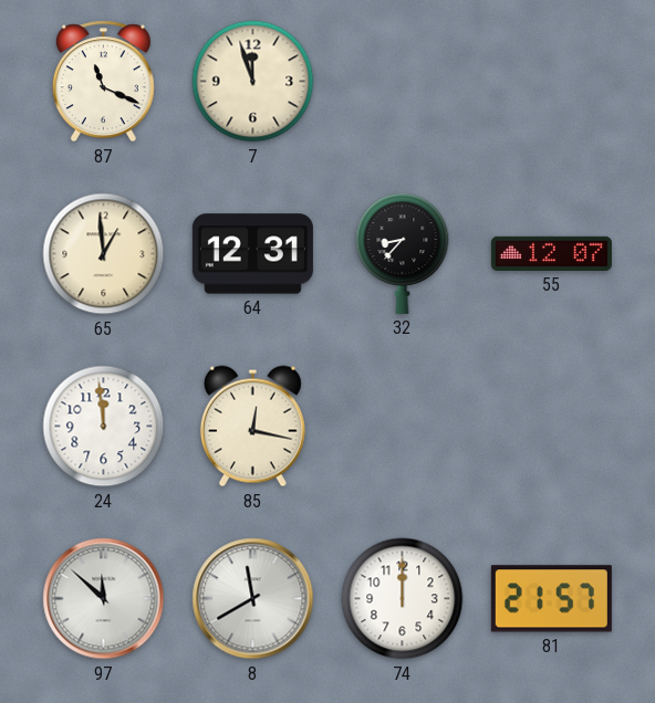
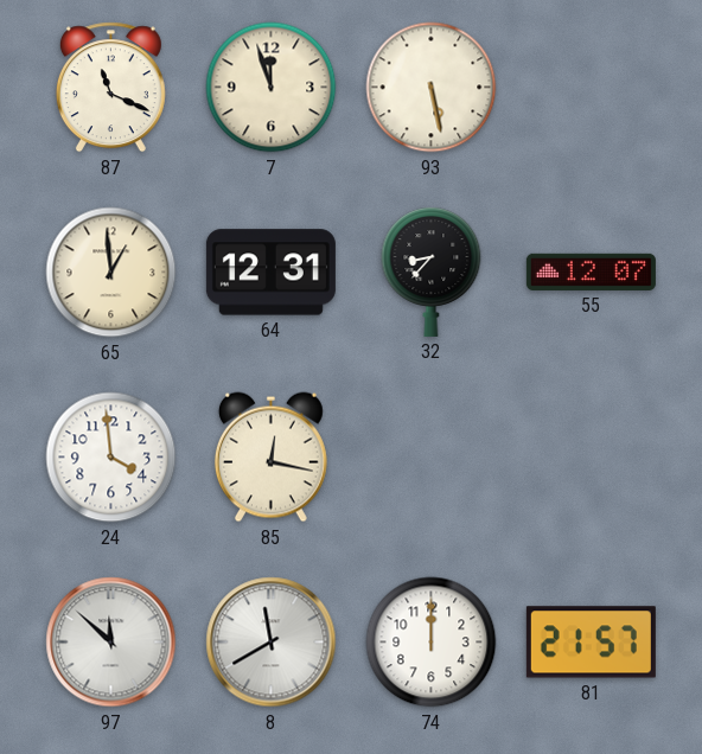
93: none -> 5:28 (432, 88)
24: 11:59 -> 3:59 (111, 458)
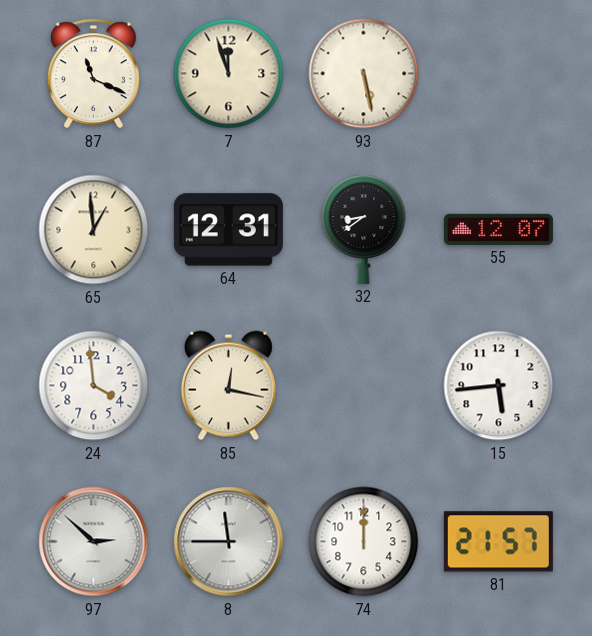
32: 8:37 -> 8:39 (364, 229)
15: none -> 5:44 (499, 386)
97: 11:52 -> 2:52 (94, 542)
8: 11:40 -> 11:45 (229, 542)
